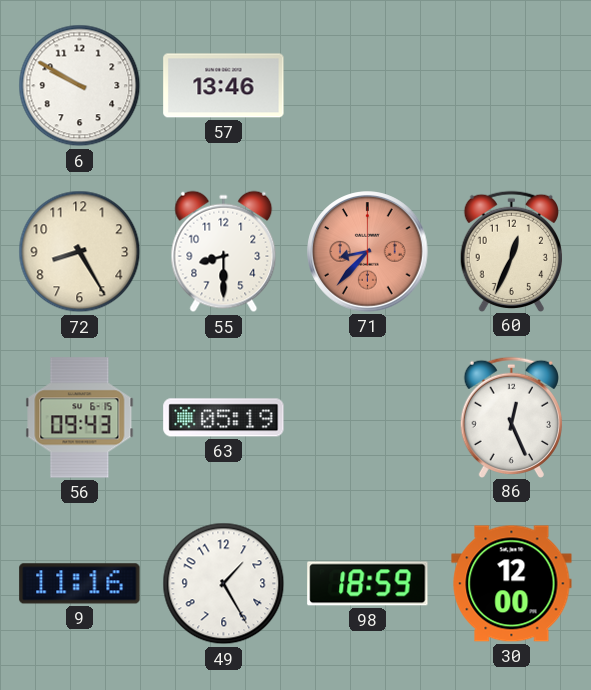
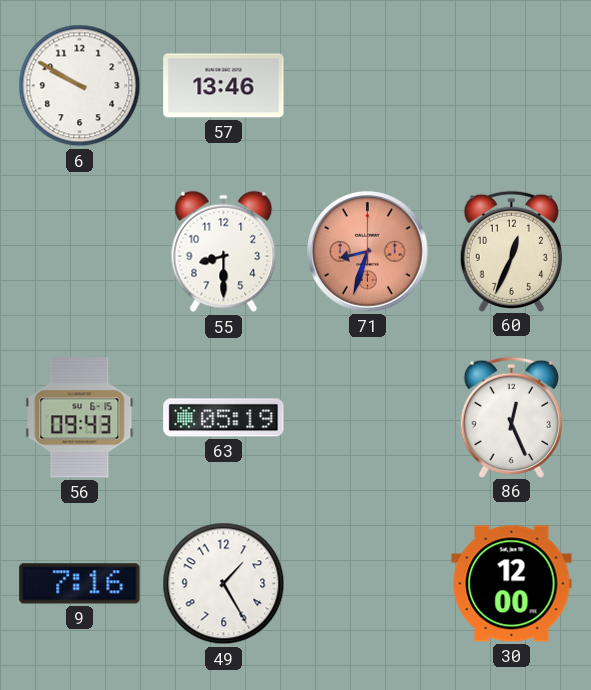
72: 8:25 -> none (80, 252)
71: 8:37 -> 8:33 (368, 252)
9: 11:16 -> 7:16 (80, 584)
98: 18:59 -> none (368, 584)
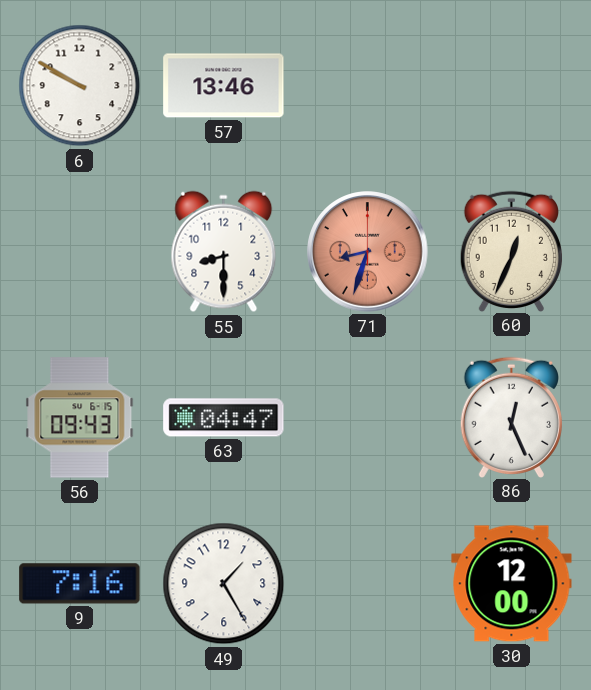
63: 05:19 -> 04:47 (224, 418)
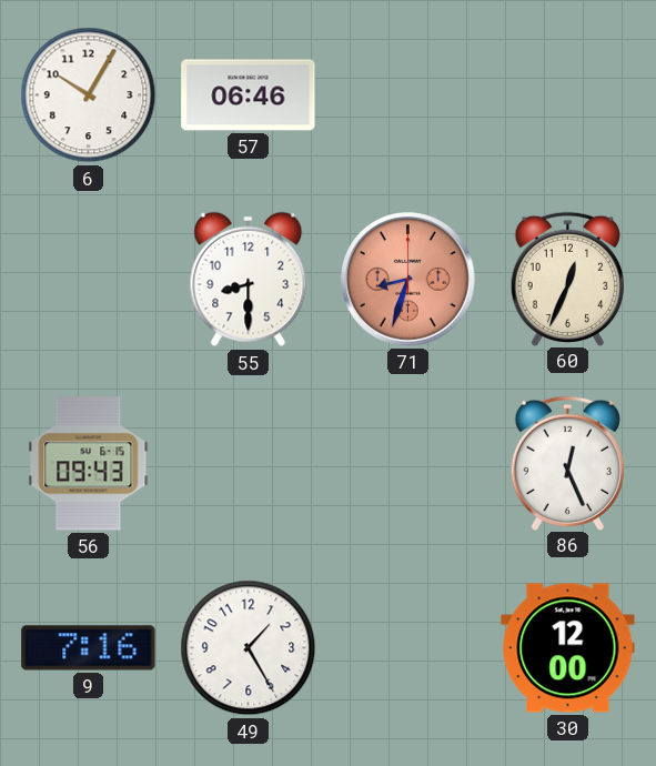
6: 9:50 -> 10:05 (89, 95)
57: 13:46 -> 06:46 (249, 95)
63: 04:47 -> none (224, 418)
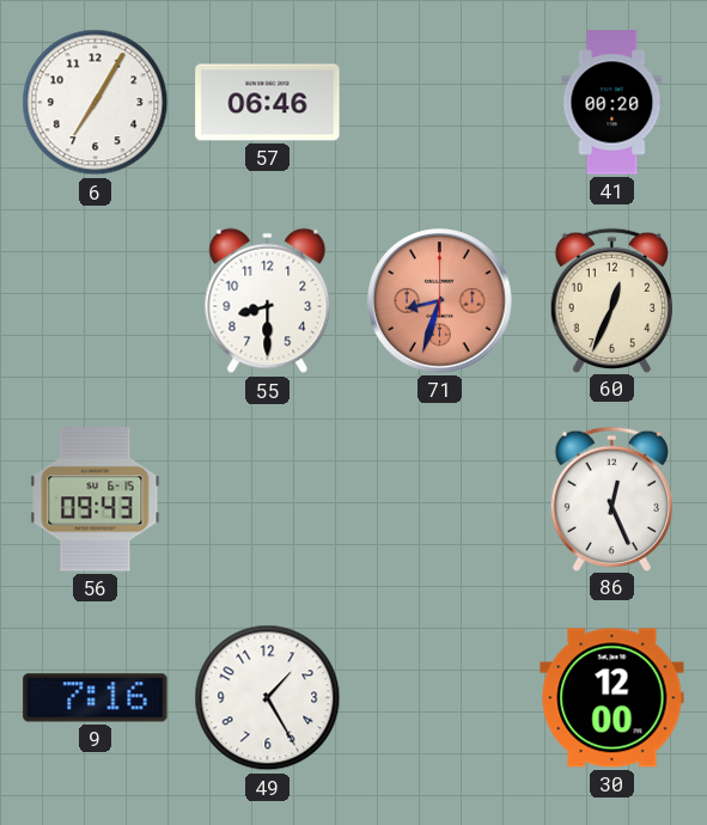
6: 10:05 -> 7:05 (96, 103)
41: none -> 00:20 (612, 103)
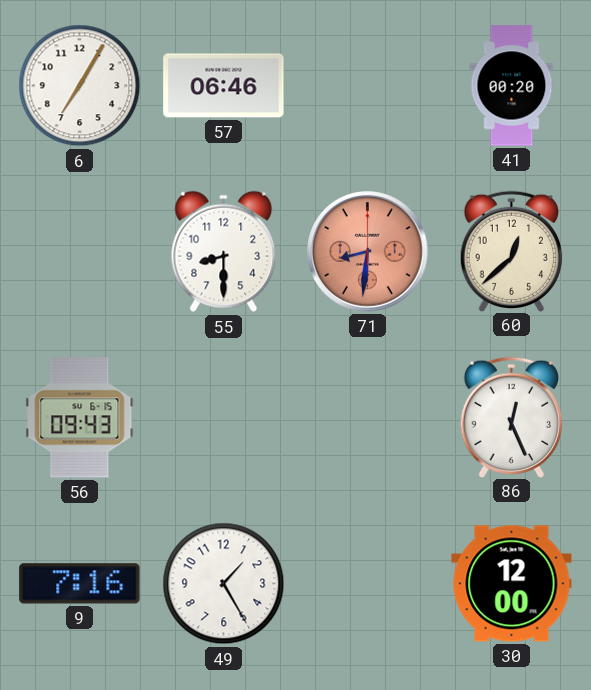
71: 8:33 -> 8:31 (368, 252)
60: 12:34 -> 12:38 (511, 251)
